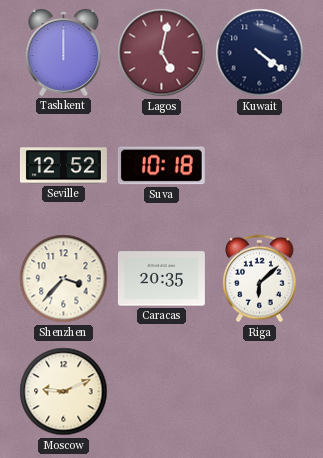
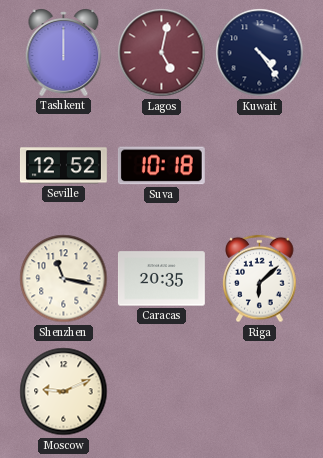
Kuwait: 4:21 -> 4:24 (260, 53)
Shenzhen: 3:37 -> 11:17 (64, 279)
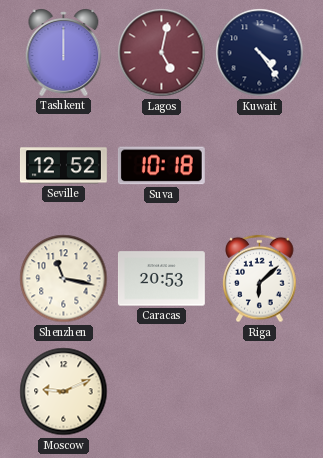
Caracas: 20:35 -> 20:53 (161, 279)
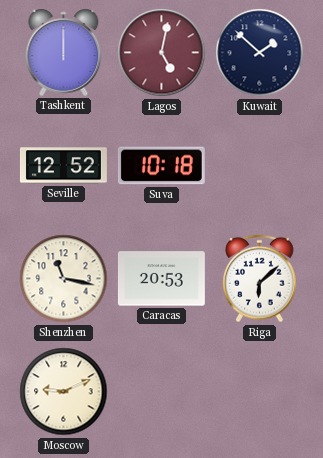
Kuwait: 4:24 -> 1:52 (260, 53)
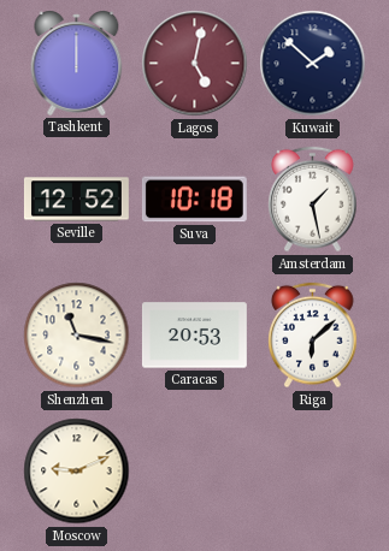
Amsterdam: none -> 1:28 (313, 200)
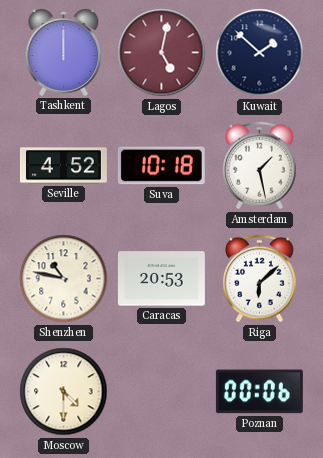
Seville: 12:52 -> 4:52 (63, 166)
Shenzhen: 11:17 -> 10:47 (64, 279)
Moscow: 9:11 -> 4:30 (64, 392)
Poznan: none -> 00:06 (259, 392)
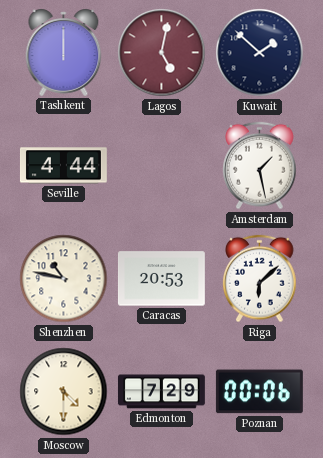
Seville: 4:52 -> 4:44 (63, 166)
Suva: 10:18 -> none (161, 166)
Edmonton: none -> 7:29 (161, 392)
